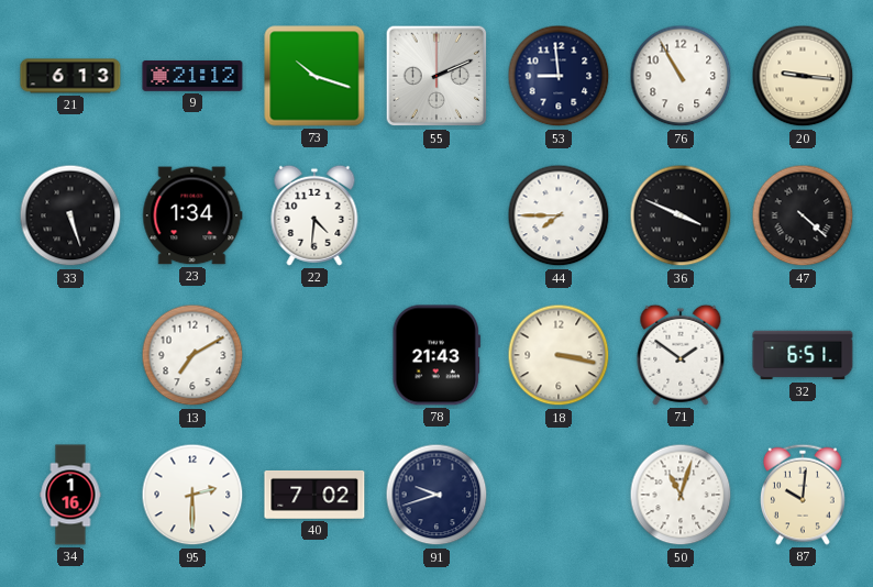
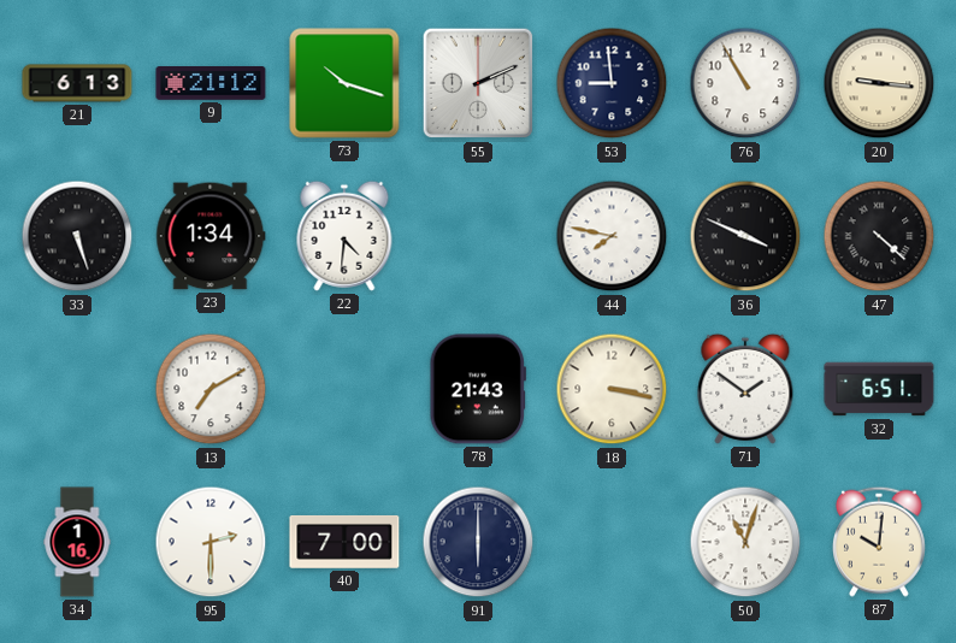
44: 7:45 -> 7:47 (612, 236)
40: 7:02 -> 7:00 (344, 542)
91: 9:42 -> 6:00 (478, 542)
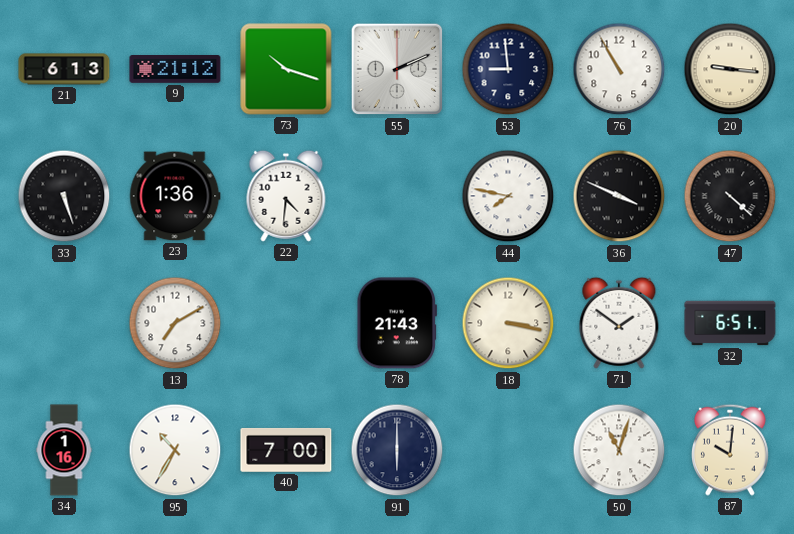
23: 1:34 -> 1:36 (175, 196)
95: 2:30 -> 10:35 (175, 450)
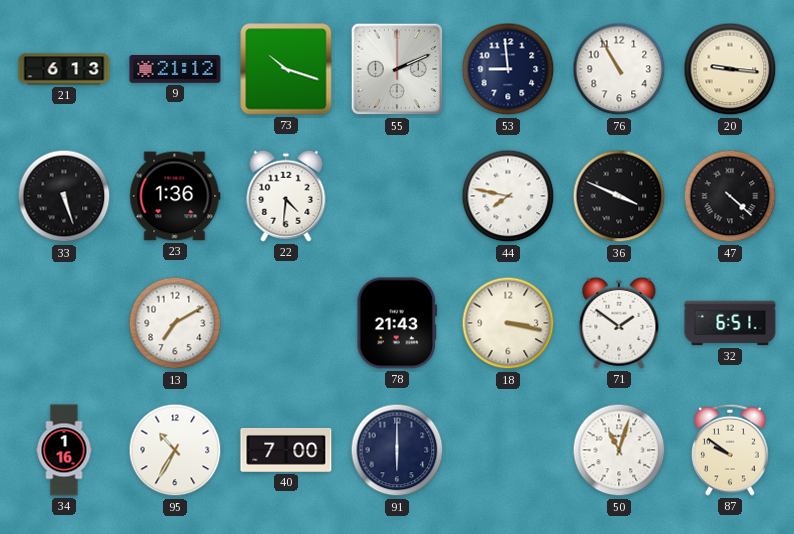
87: 10:01 -> 9:51 (730, 450)
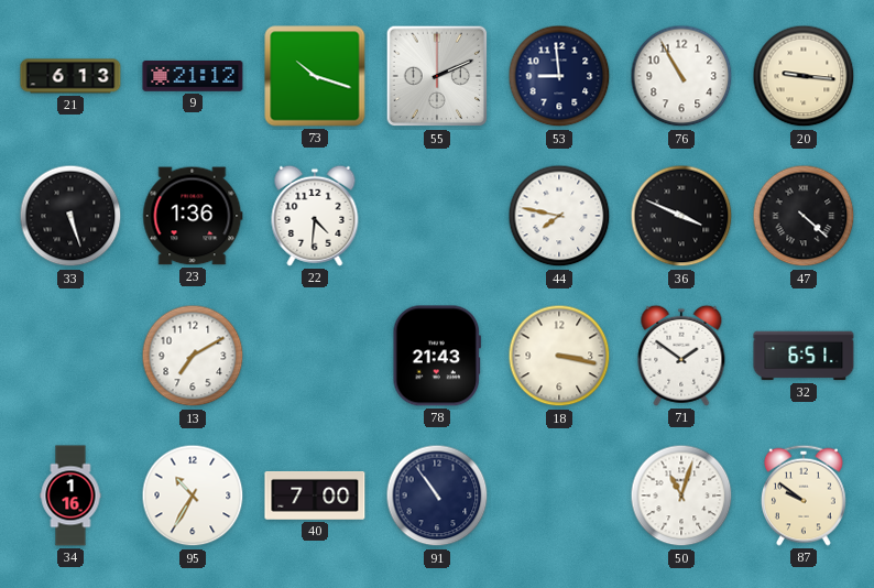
91: 6:00 -> 10:54 (437, 496)
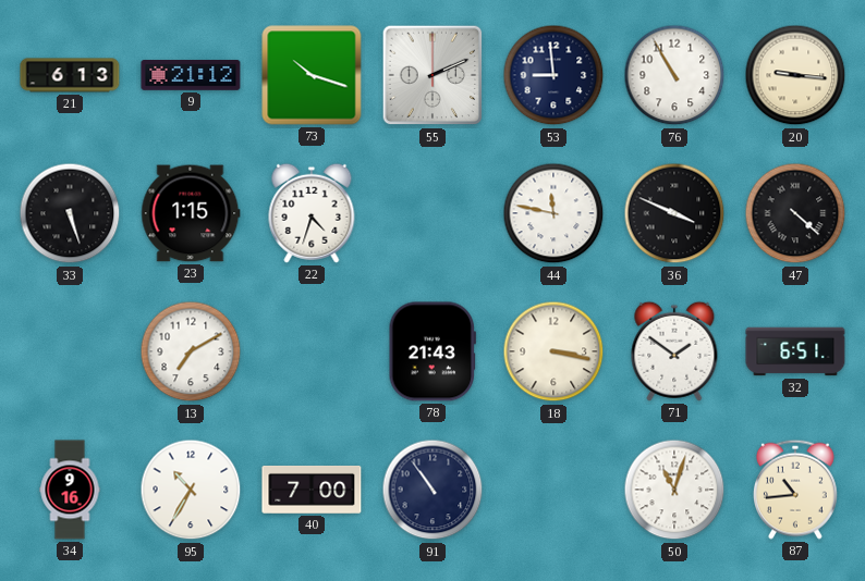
23: 1:36 -> 1:15 (191, 213)
22: 4:31 -> 4:33 (312, 213)
44: 7:47 -> 11:47 (553, 213)
34: 1:16 -> 9:16 (70, 490)
87: 9:51 -> 10:44 (795, 490)
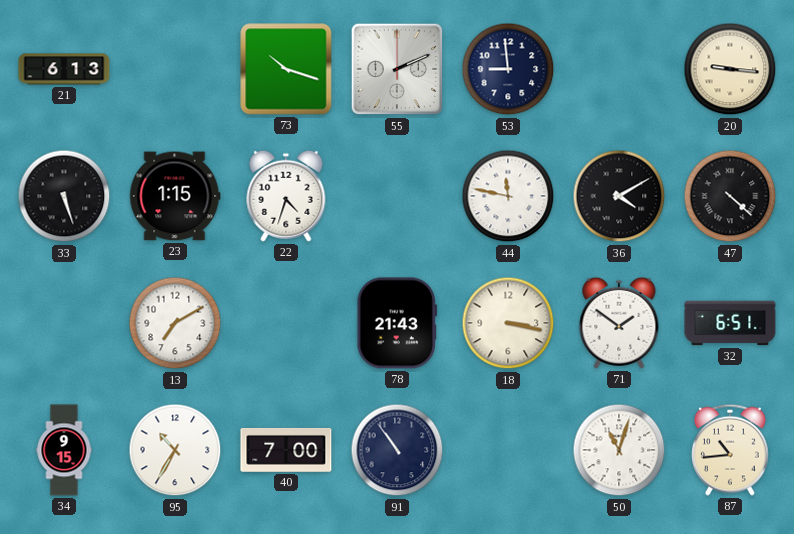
9: 21:12 -> none (191, 75)
76: 10:55 -> none (674, 75)
36: 3:49 -> 4:10 (619, 196)
34: 9:16 -> 9:15 (64, 450)
